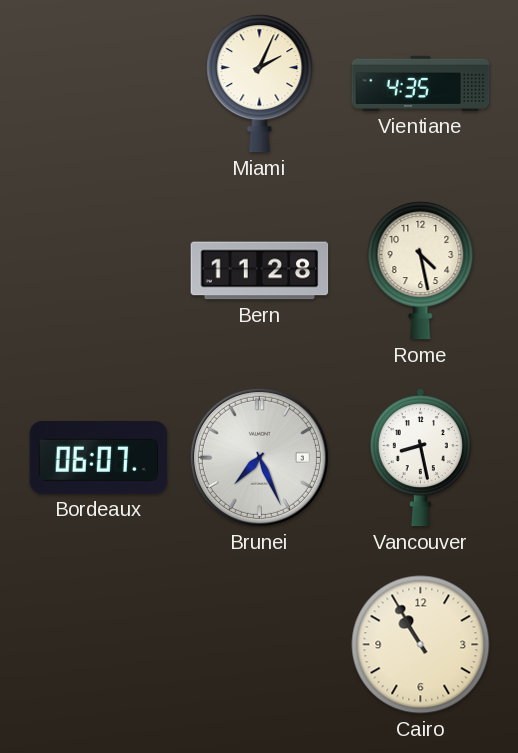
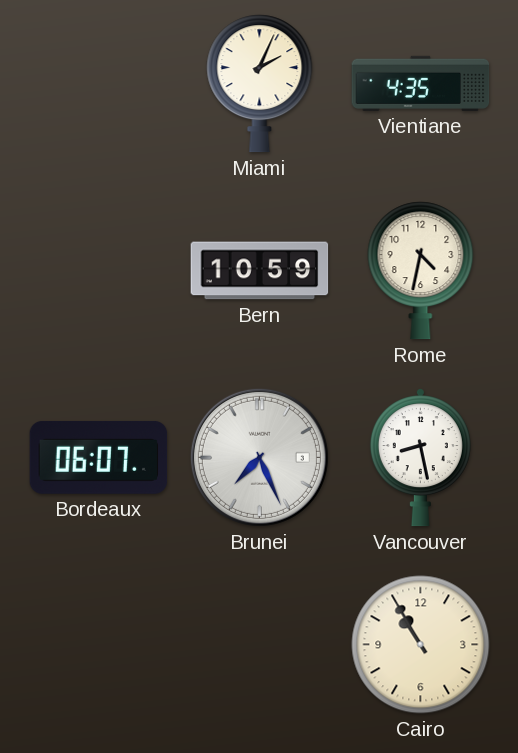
Bern: 11:28 -> 10:59 (260, 271)
Rome: 4:28 -> 4:32 (421, 271)
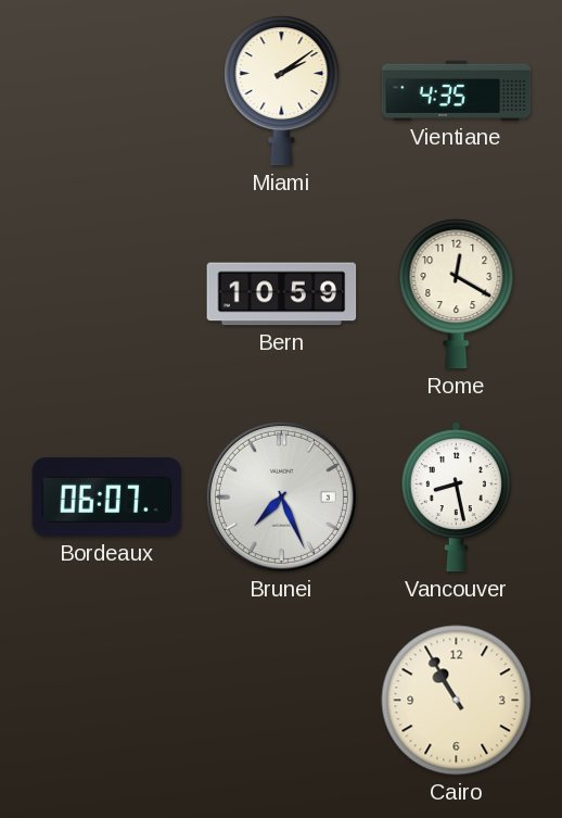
Miami: 2:04 -> 2:09 (282, 91)
Rome: 4:32 -> 12:20 (457, 294)
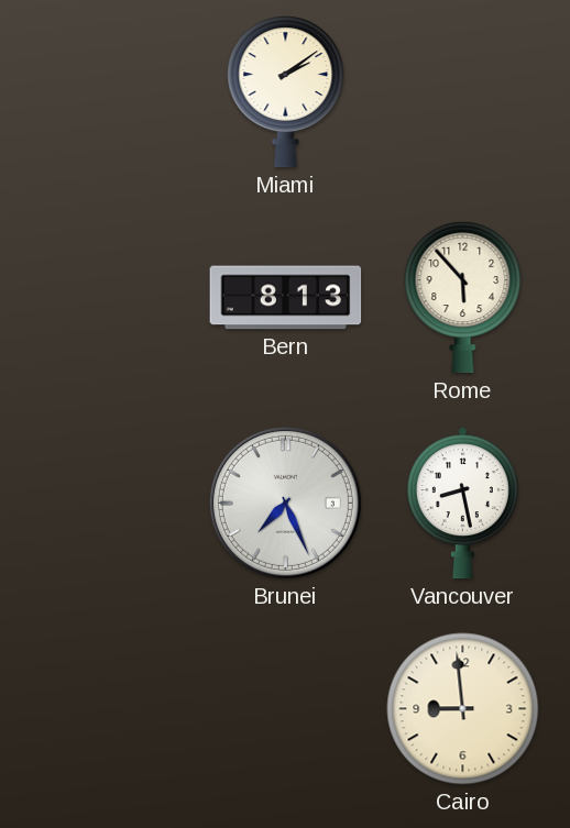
Vientiane: 4:35 -> none (457, 90)
Bern: 10:59 -> 8:13 (286, 298)
Rome: 12:20 -> 5:53 (463, 298)
Bordeaux: 06:07 -> none (107, 496)
Cairo: 10:55 -> 8:59 (463, 709)
